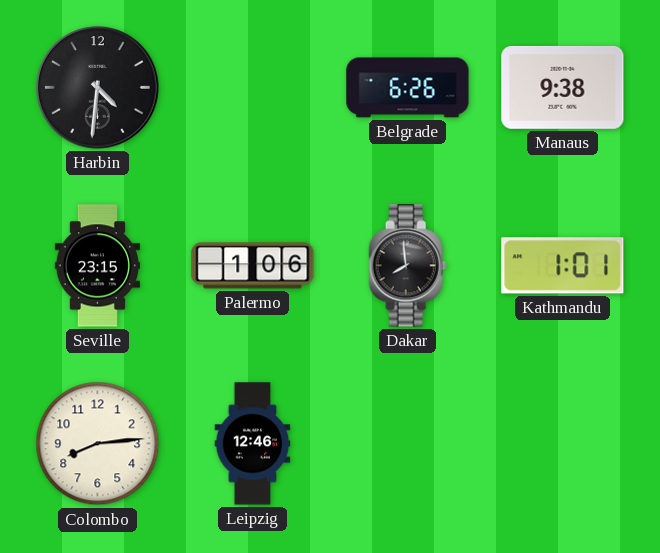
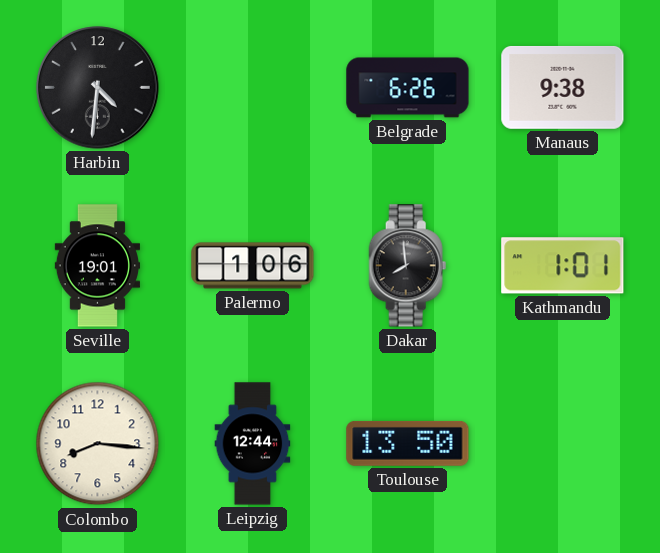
Seville: 23:15 -> 19:01 (97, 266)
Colombo: 8:14 -> 8:16 (98, 444)
Leipzig: 12:46 -> 12:44 (253, 444)
Toulouse: none -> 13:50 (408, 443)
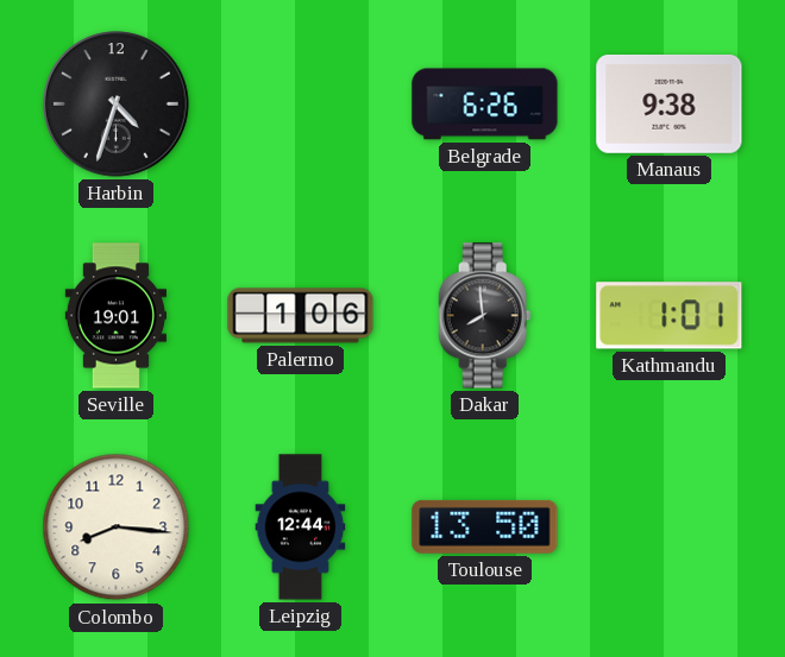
Harbin: 4:31 -> 4:33 (117, 105)
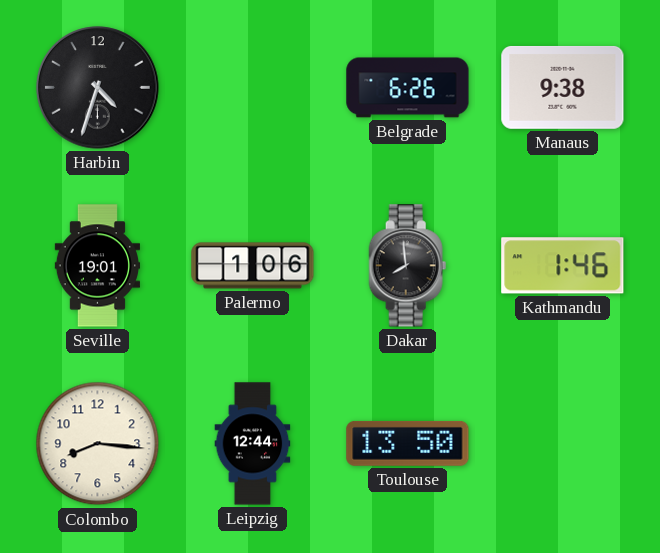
Kathmandu: 1:01 -> 1:46 (563, 266)
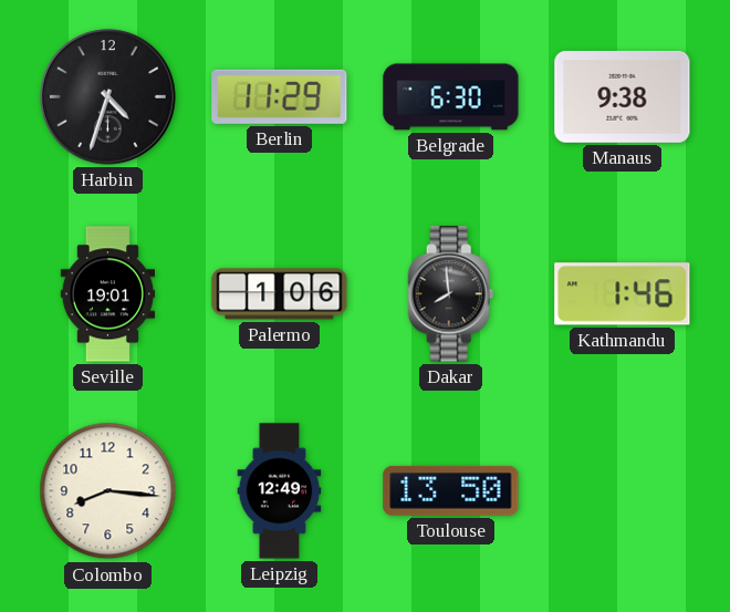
Berlin: none -> 11:29 (280, 96)
Belgrade: 6:26 -> 6:30 (451, 97)
Leipzig: 12:44 -> 12:49 (280, 491)
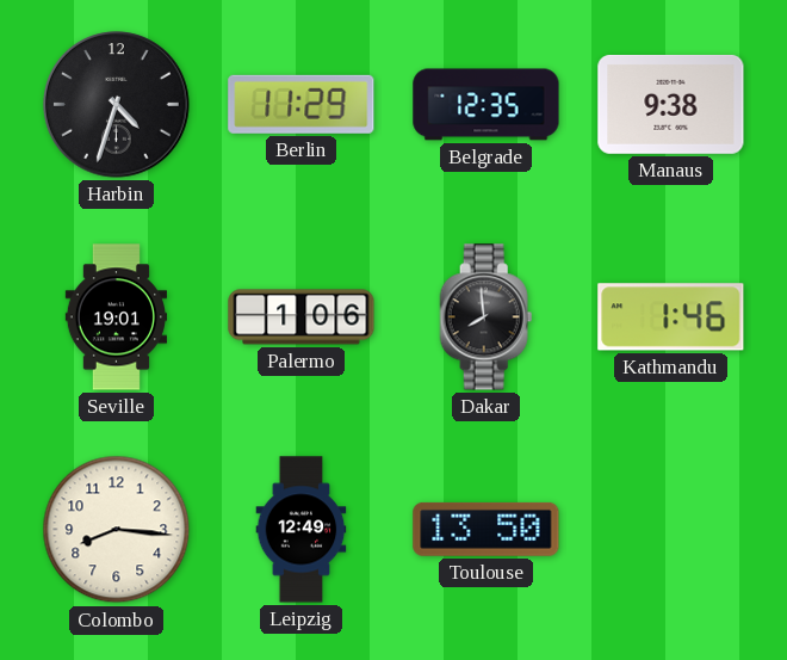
Belgrade: 6:30 -> 12:35 (487, 105)
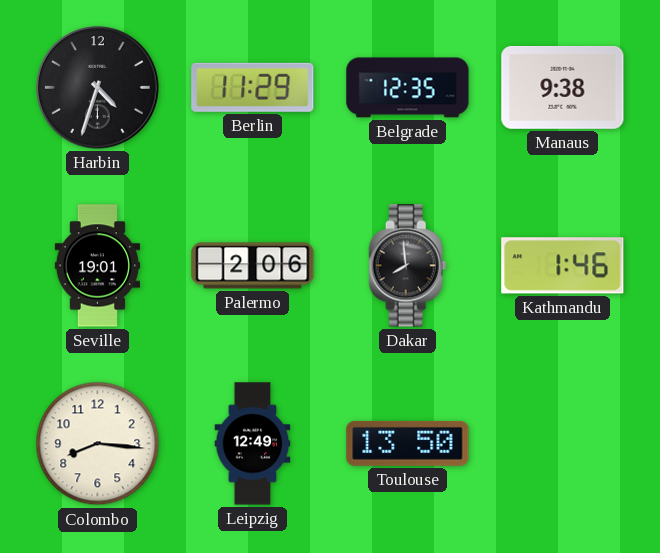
Palermo: 1:06 -> 2:06 (253, 266)
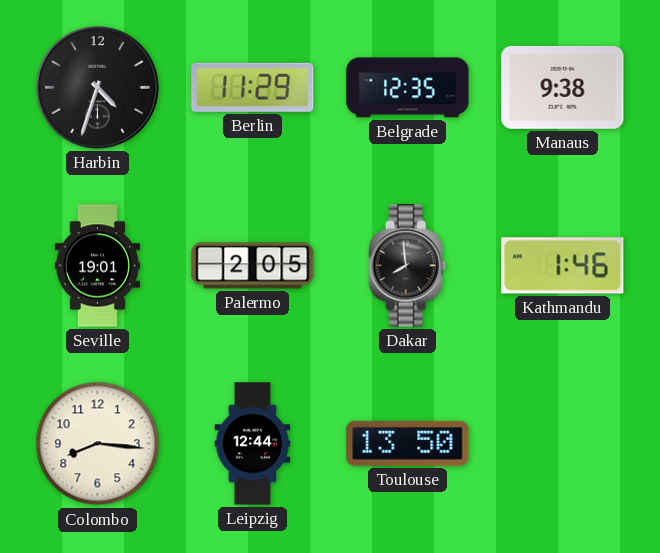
Palermo: 2:06 -> 2:05 (253, 266)
Leipzig: 12:49 -> 12:44 (253, 444)
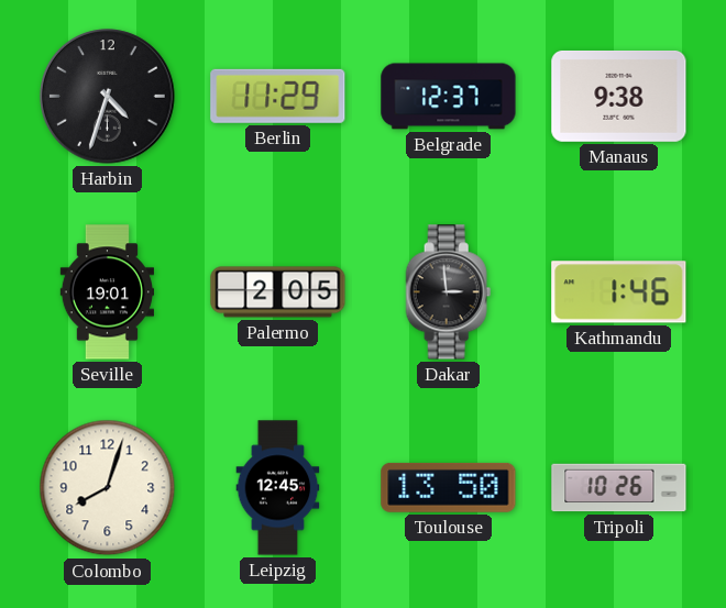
Belgrade: 12:35 -> 12:37 (449, 97)
Dakar: 7:59 -> 2:59 (449, 292)
Colombo: 8:16 -> 8:03 (108, 488)
Leipzig: 12:44 -> 12:45 (278, 488)
Tripoli: none -> 10:26 (619, 488)
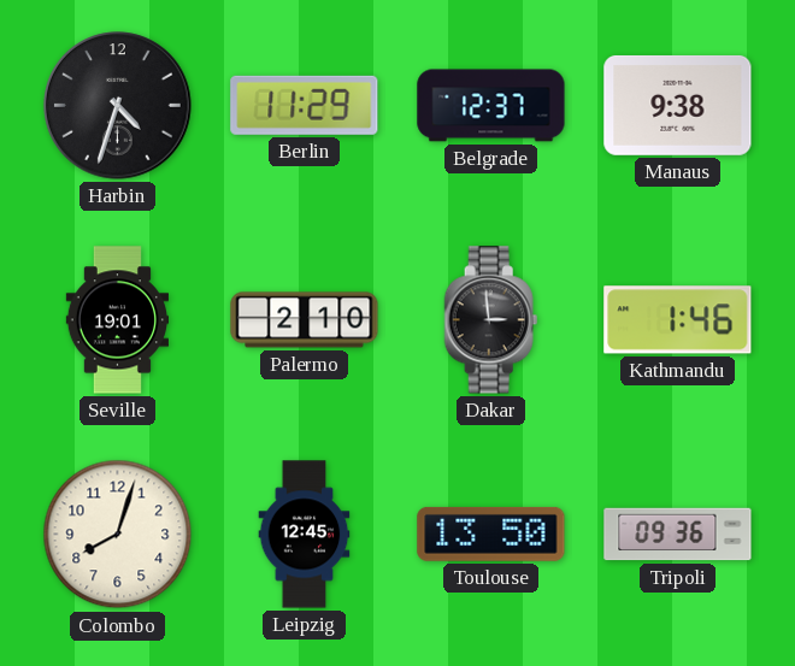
Palermo: 2:05 -> 2:10 (305, 320)
Tripoli: 10:26 -> 09:36 (678, 535)
